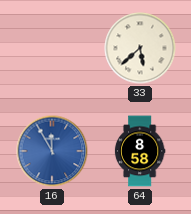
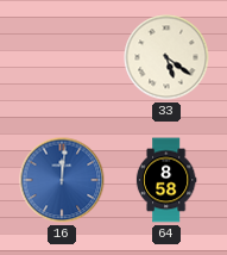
33: 5:38 -> 5:21 (166, 57)
16: 11:55 -> 12:01 (62, 180)
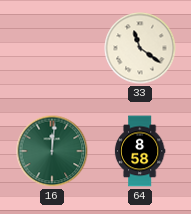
33: 5:21 -> 11:21 (140, 48)
16 dial: blue -> green (52, 151)
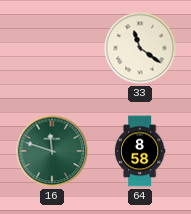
16: 12:01 -> 11:48 (52, 151)
